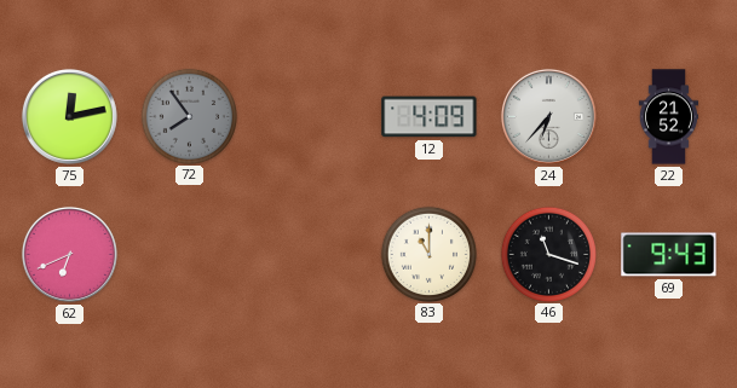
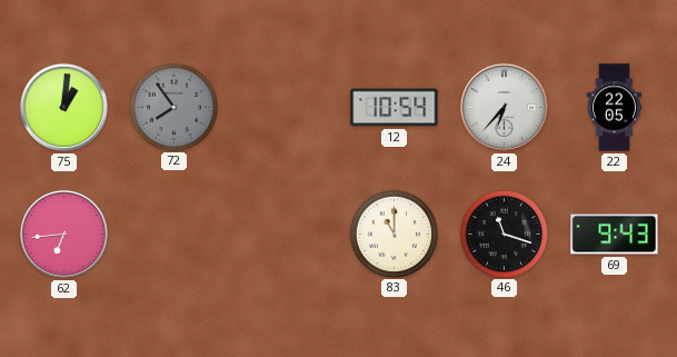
75: 12:13 -> 1:01 (63, 107)
12: 4:09 -> 10:54 (395, 108)
22: 21:52 -> 22:05 (614, 108)
62: 6:41 -> 6:44 (63, 234)
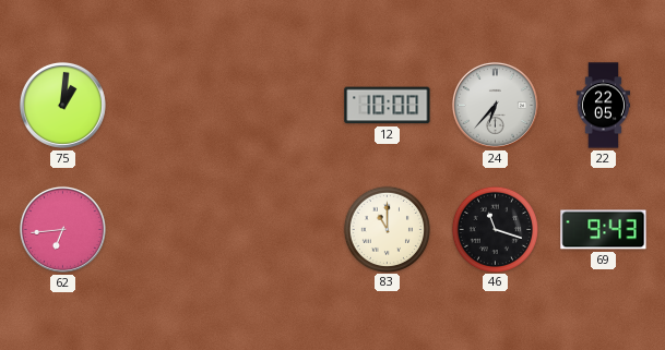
72: 7:54 -> none (173, 107)
12: 10:54 -> 10:00 (388, 106)
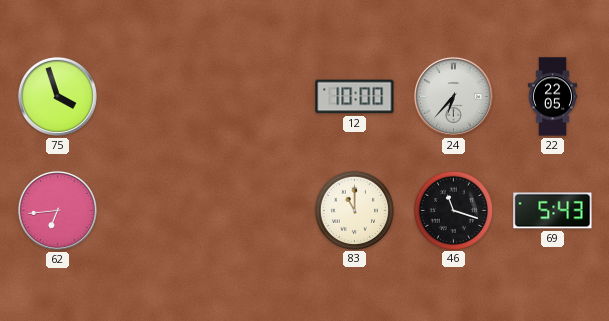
75: 1:01 -> 3:57 (57, 96)
69: 9:43 -> 5:43 (553, 211)
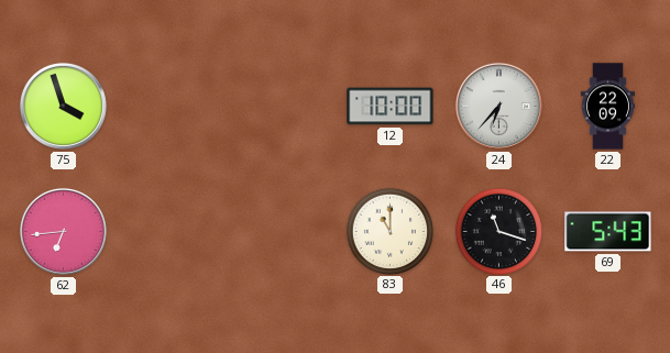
22: 22:05 -> 22:09 (607, 107)
